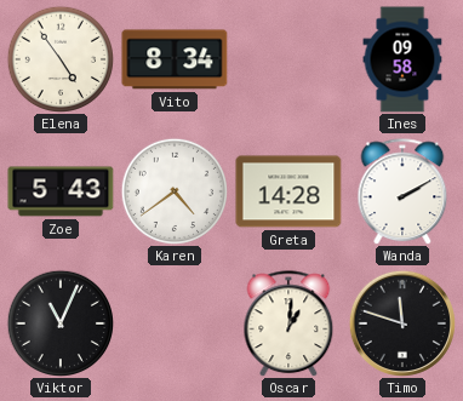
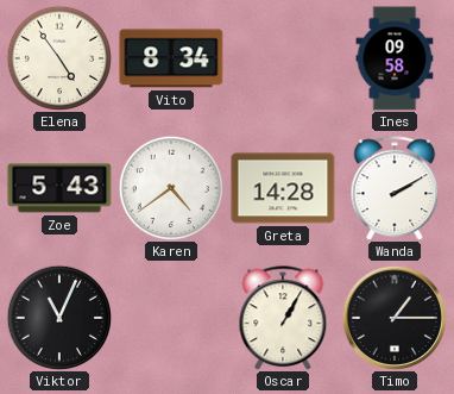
Oscar: 1:01 -> 1:05 (283, 318)
Timo: 11:48 -> 1:15 (395, 318)
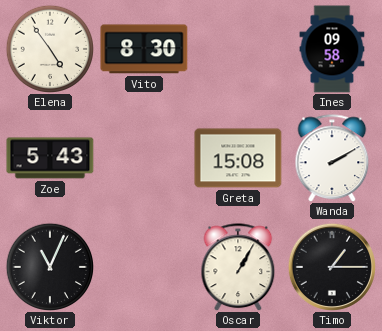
Vito: 8:34 -> 8:30 (144, 49)
Karen: 4:39 -> none (170, 187)
Greta: 14:28 -> 15:08 (238, 158)
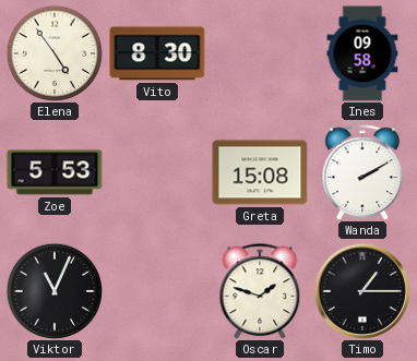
Zoe: 5:43 -> 5:53 (55, 172)
Oscar: 1:05 -> 1:48 (260, 291)
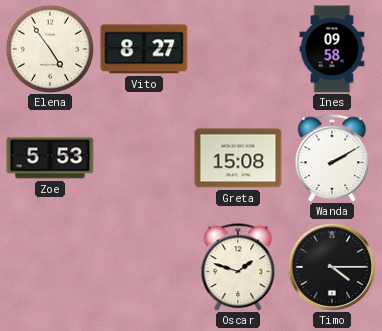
Vito: 8:30 -> 8:27 (144, 49)
Viktor: 11:04 -> none (53, 290)
Timo: 1:15 -> 4:15 (332, 267)
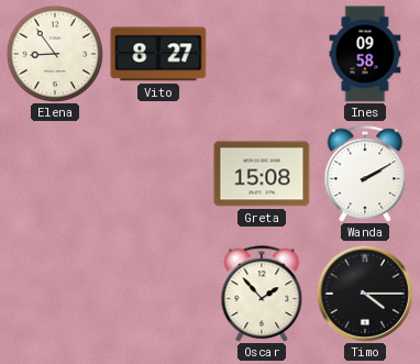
Elena: 4:54 -> 8:54 (54, 53)
Zoe: 5:53 -> none (50, 158)
Oscar: 1:48 -> 1:53 (262, 294)
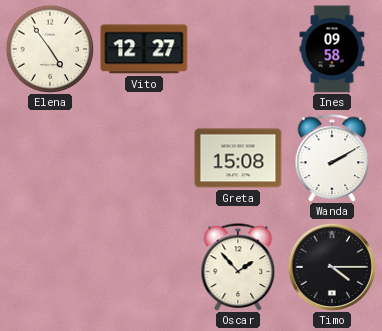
Elena: 8:54 -> 4:54 (49, 48)
Vito: 8:27 -> 12:27 (144, 49)
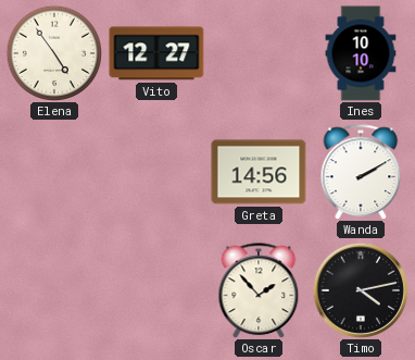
Ines: 09:58 -> 10:10 (361, 53)
Greta: 15:08 -> 14:56 (259, 172)
Timo: 4:15 -> 4:13 (361, 290)
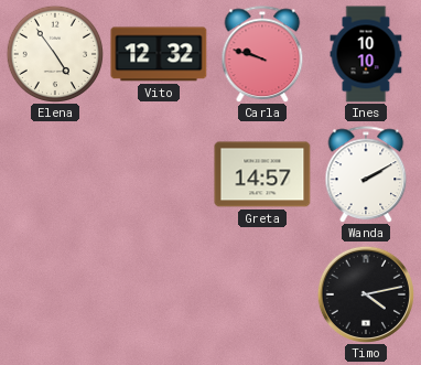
Vito: 12:27 -> 12:32 (159, 54)
Carla: none -> 9:48 (262, 54)
Greta: 14:56 -> 14:57 (262, 174)
Oscar: 1:53 -> none (259, 290)
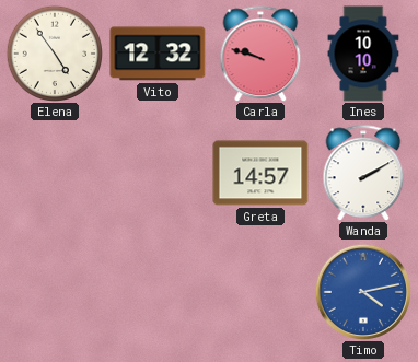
Timo dial: black -> blue (363, 292)
